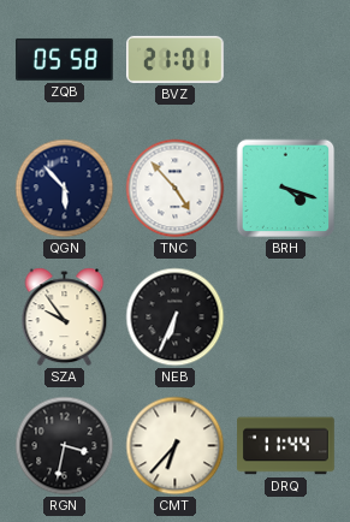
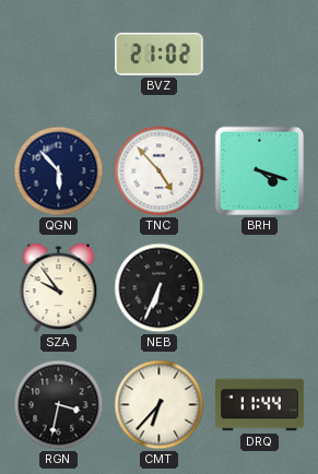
ZQB: 05:58 -> none (65, 59)
BVZ: 21:01 -> 21:02 (160, 54)
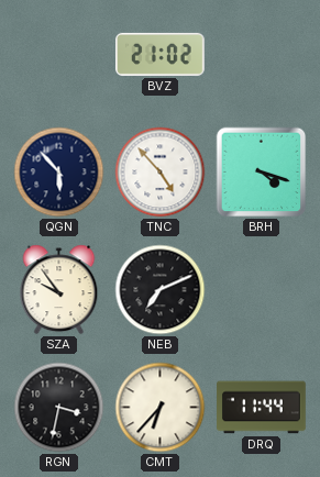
NEB: 6:34 -> 7:11 (161, 290)
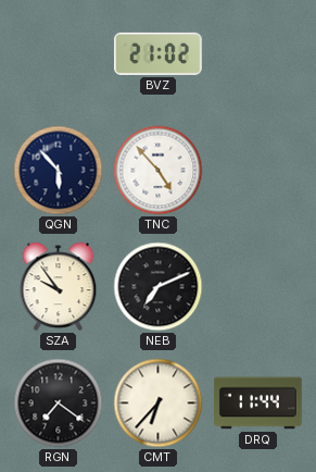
BRH: 4:18 -> none (262, 173)
RGN: 3:32 -> 7:21 (59, 403)
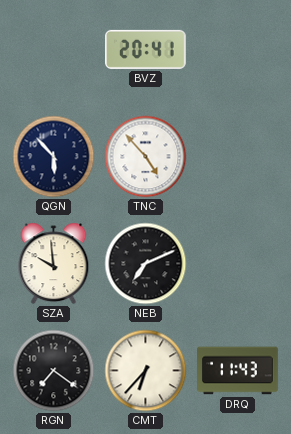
BVZ: 21:02 -> 20:41 (146, 49)
SZA: 9:54 -> 9:59 (54, 264)
DRQ: 11:44 -> 11:43 (238, 371)
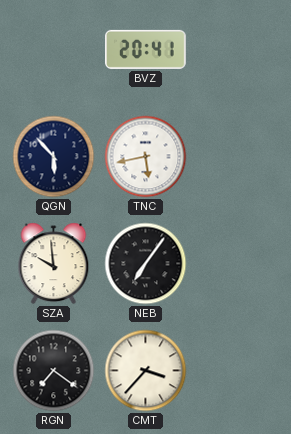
TNC: 4:53 -> 5:43 (146, 157)
NEB: 7:11 -> 7:06 (146, 264)
CMT: 6:37 -> 3:37 (146, 371)
DRQ: 11:43 -> none (238, 371)
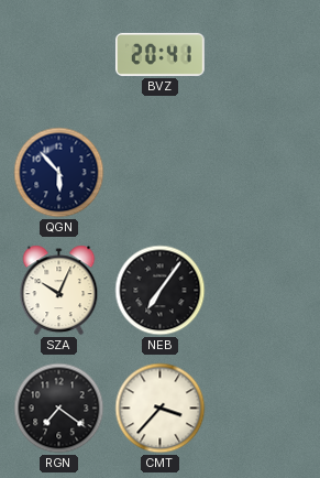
TNC: 5:43 -> none (146, 157)
SZA: 9:59 -> 10:04 (59, 291)
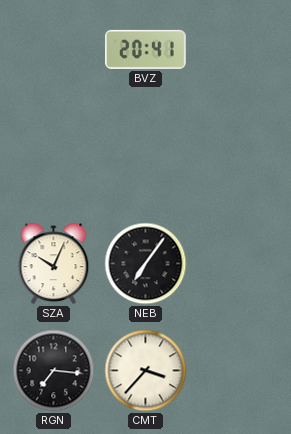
QGN: 5:53 -> none (59, 173)
RGN: 7:21 -> 7:16 (54, 371)
